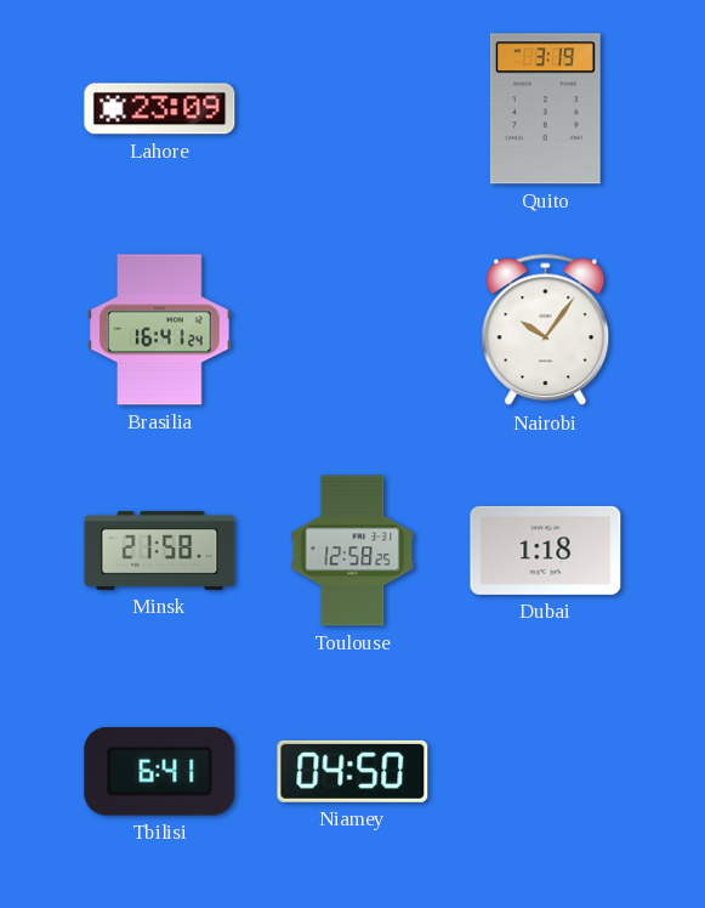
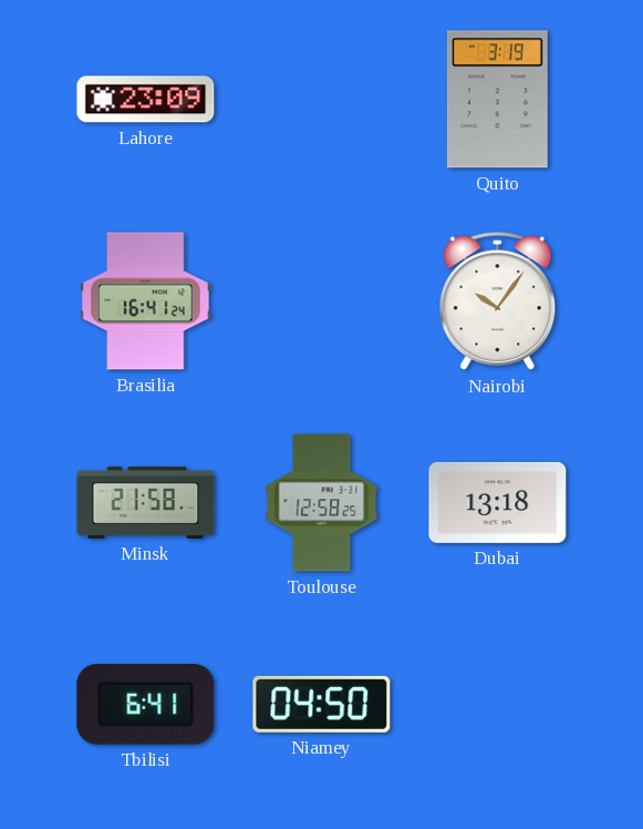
Dubai: 1:18 -> 13:18 (498, 502)
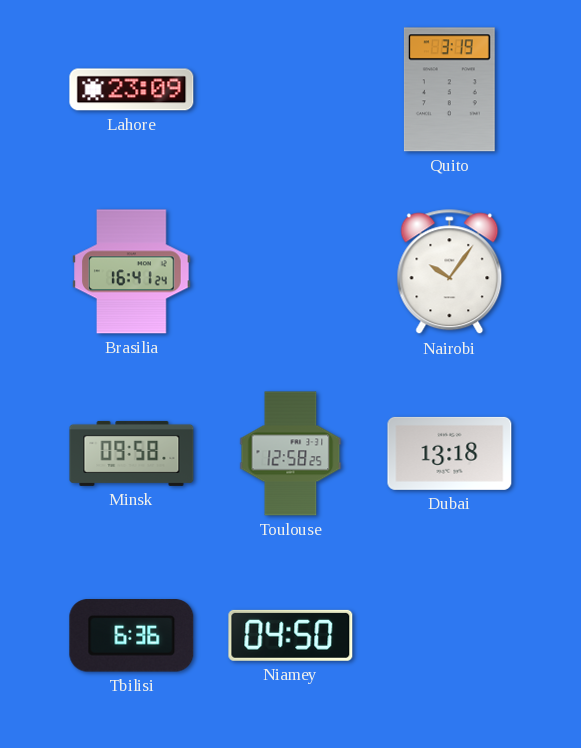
Minsk: 21:58 -> 09:58 (132, 453)
Tbilisi: 6:41 -> 6:36 (132, 636)
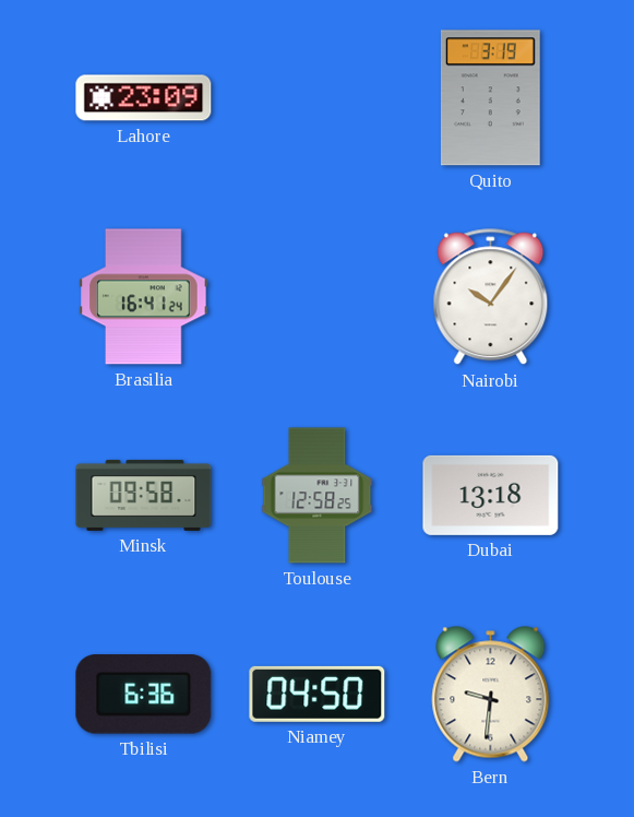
Bern: none -> 9:31 (491, 695)
